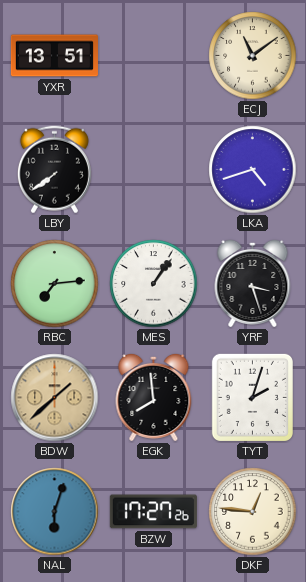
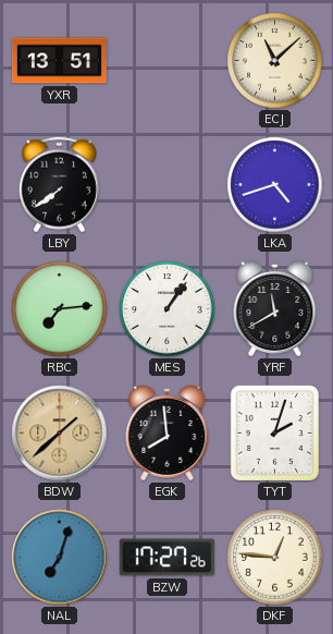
ECJ: 11:09 -> 11:08 (275, 61)
YRF: 3:27 -> 11:40 (275, 308)
NAL: 6:03 -> 7:03 (60, 558)
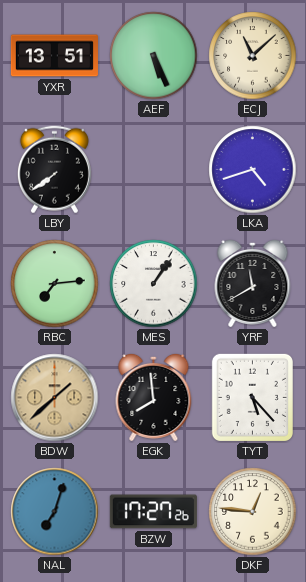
AEF: none -> 5:26 (154, 56)
TYT: 2:03 -> 5:23 (252, 397)
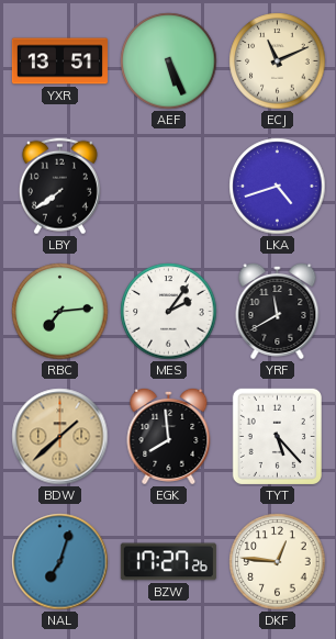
ECJ: 11:08 -> 11:11 (278, 61)
MES: 1:06 -> 2:06 (169, 312)
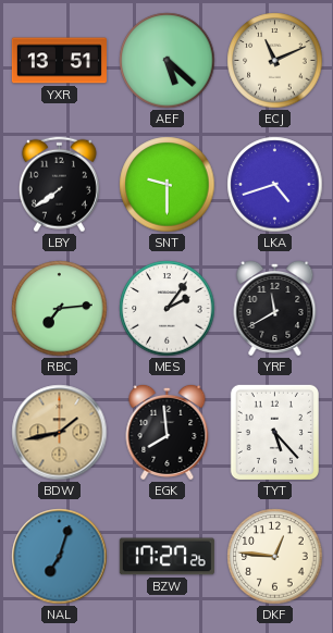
AEF: 5:26 -> 5:22 (168, 61)
SNT: none -> 9:30 (168, 185)
BDW: 1:38 -> 1:43 (60, 433)
